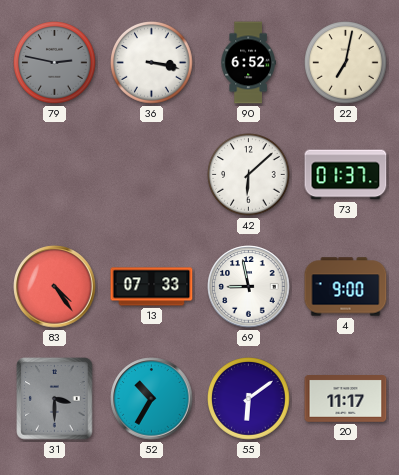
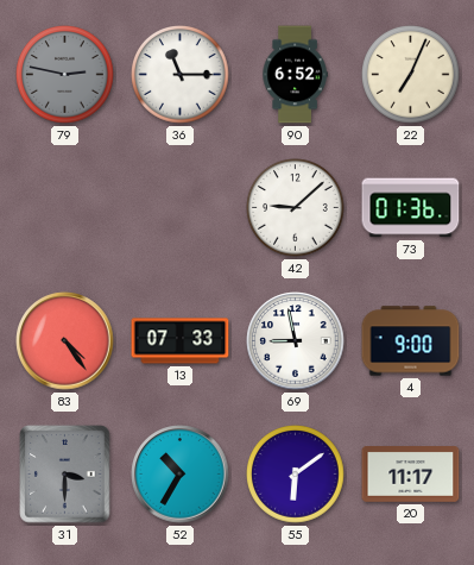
36: 3:17 -> 11:15 (181, 75)
22: 7:02 -> 7:04 (411, 75)
42: 6:08 -> 9:08 (296, 208)
73: 01:37 -> 01:36 (411, 208)
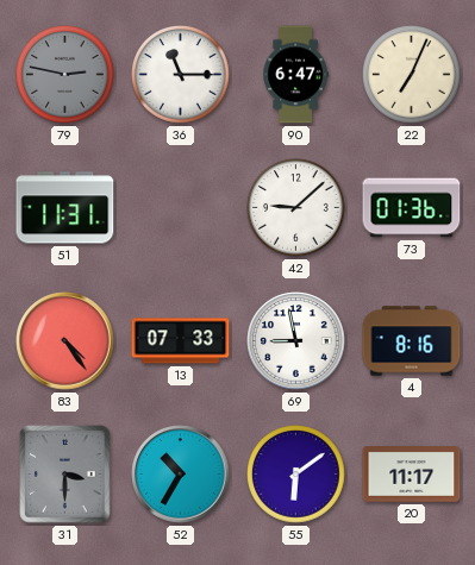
90: 6:52 -> 6:47 (295, 75)
51: none -> 11:31 (65, 208)
4: 9:00 -> 8:16 (412, 341)
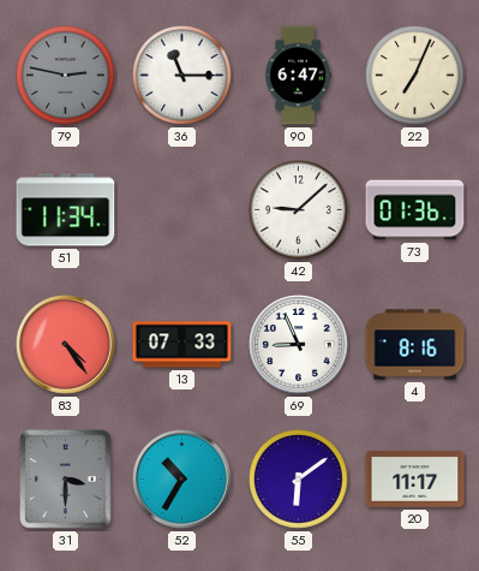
51: 11:31 -> 11:34 (66, 210)
69: 8:58 -> 8:56 (299, 345)
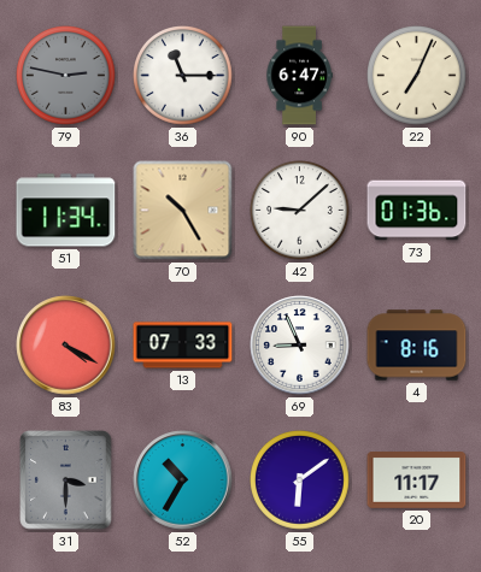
70: none -> 10:25 (183, 211)
83: 4:24 -> 4:20 (66, 346)
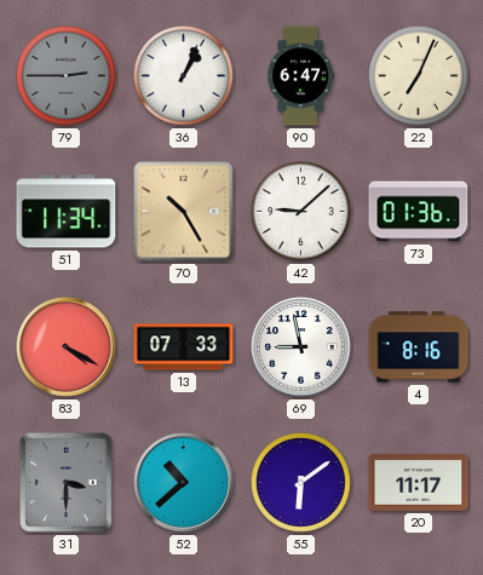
79: 2:47 -> 2:45 (67, 76)
36: 11:15 -> 1:04 (184, 76)
69: 8:56 -> 8:58 (301, 347)
52: 10:35 -> 10:38 (184, 483)
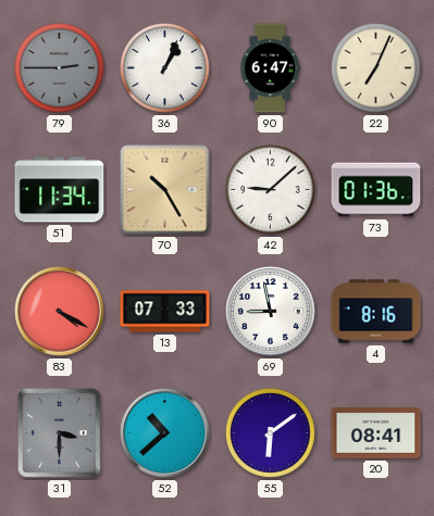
20: 11:17 -> 08:41 (376, 433)
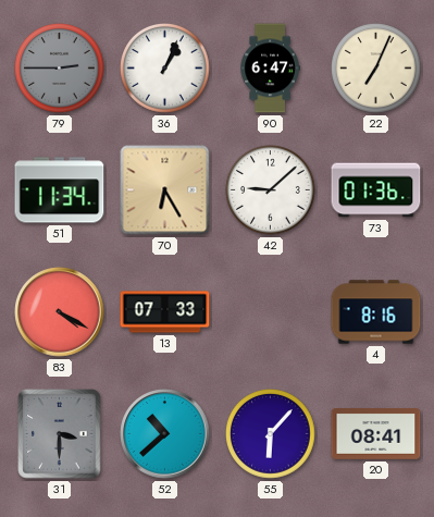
70: 10:25 -> 6:25 (165, 190)
69: 8:58 -> none (271, 312)
55: 6:09 -> 6:07 (271, 434)
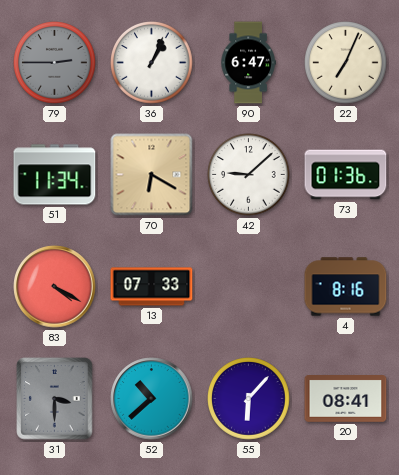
70: 6:25 -> 6:20 (152, 175)
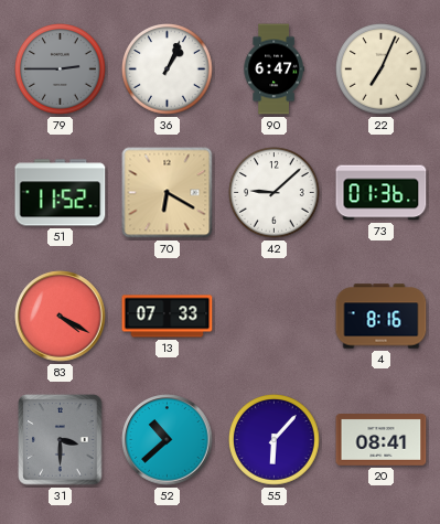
51: 11:34 -> 11:52 (61, 193)
